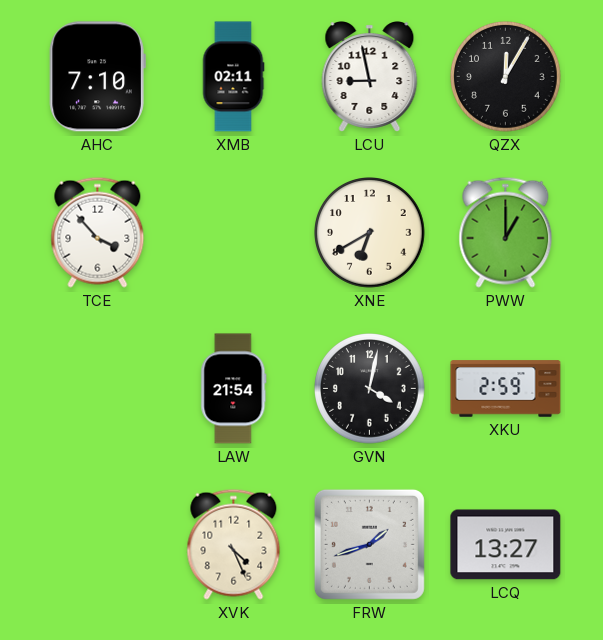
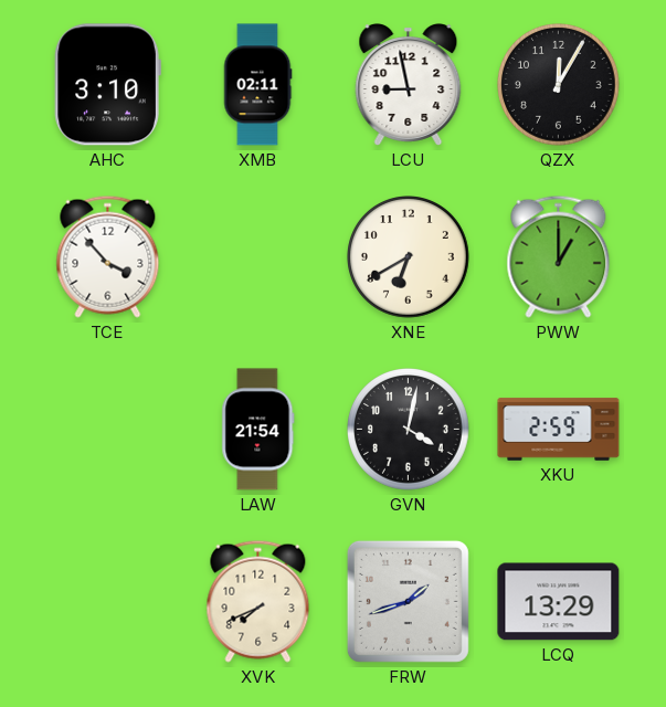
AHC: 7:10 -> 3:10 (107, 85)
XVK: 4:26 -> 7:41 (258, 601)
LCQ: 13:27 -> 13:29 (559, 602)
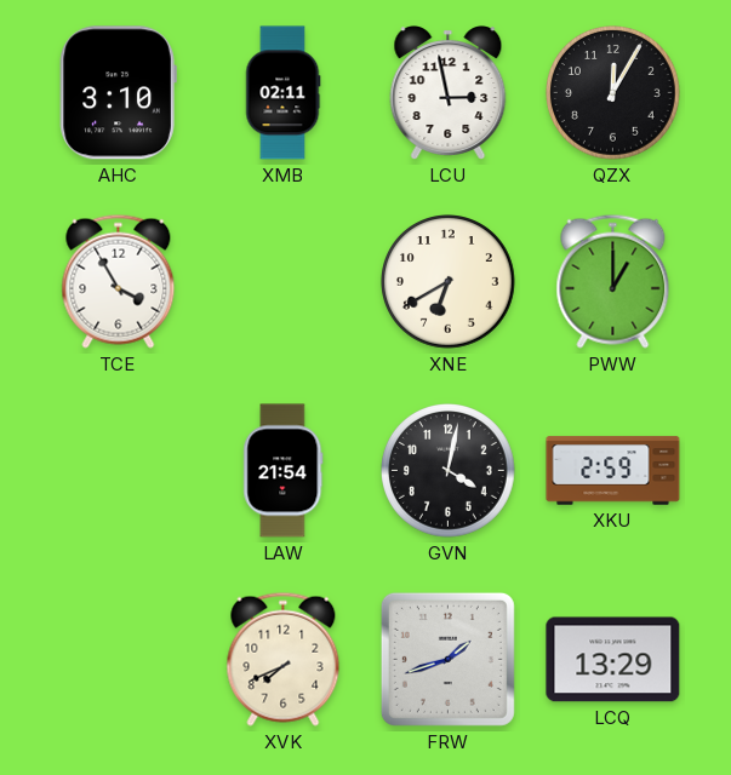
LCU: 8:58 -> 2:58 (449, 93)
TCE: 3:53 -> 3:55 (119, 281)
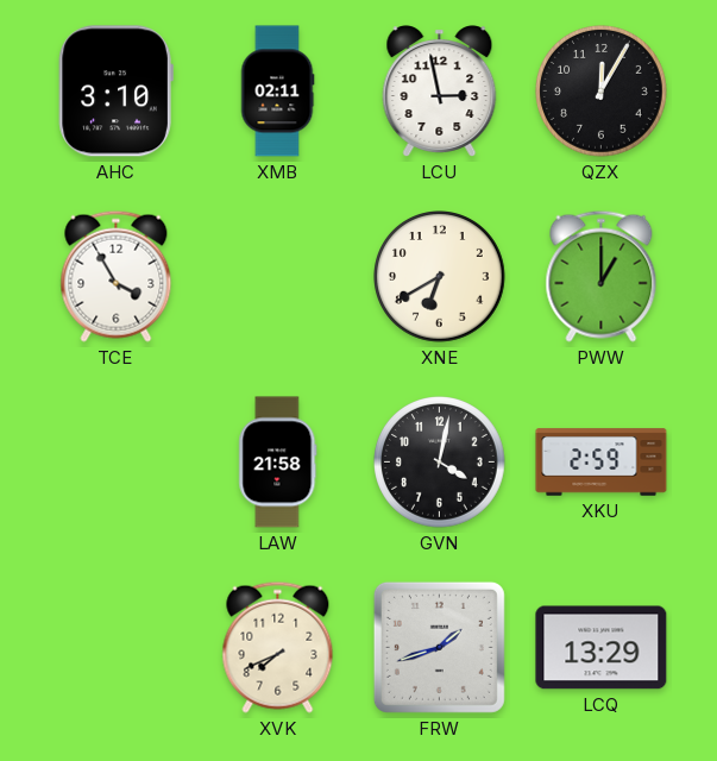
LAW: 21:54 -> 21:58 (278, 463)
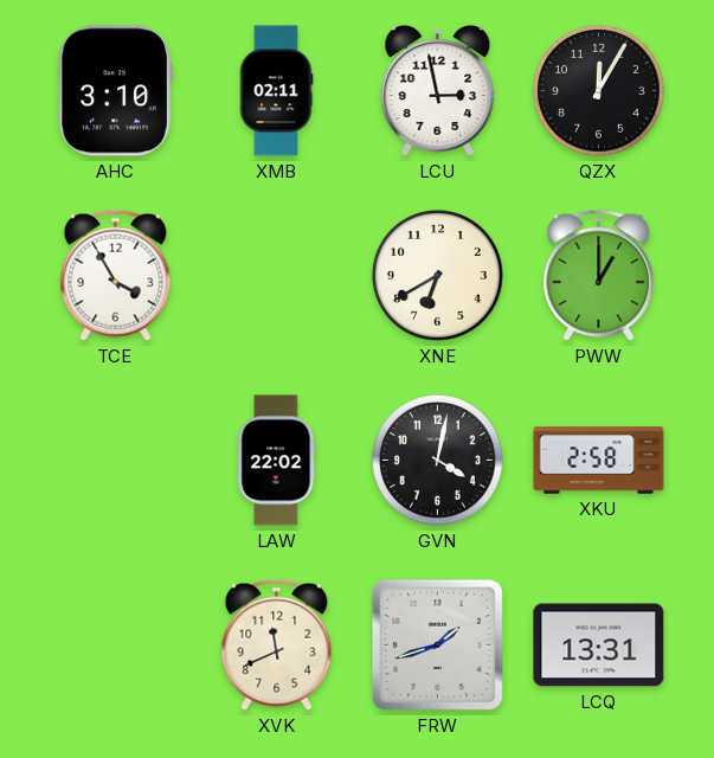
LAW: 21:58 -> 22:02 (277, 461)
XKU: 2:59 -> 2:58 (599, 461)
XVK: 7:41 -> 11:41 (277, 644)
LCQ: 13:29 -> 13:31 (599, 645)
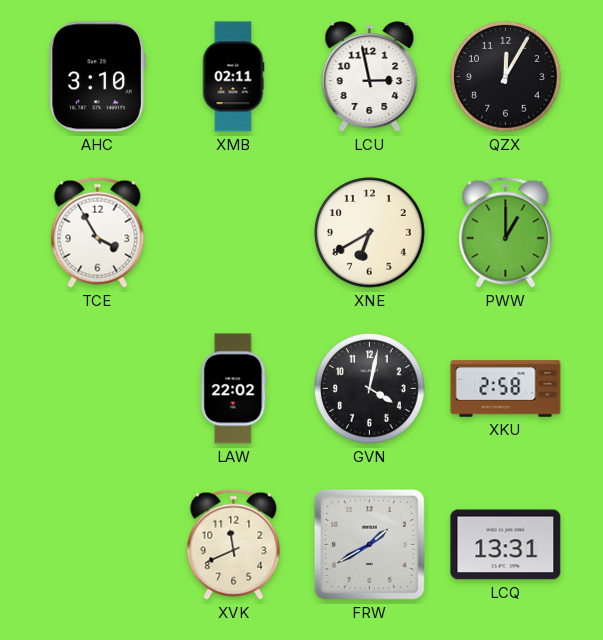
FRW: 1:42 -> 1:40 (369, 544)
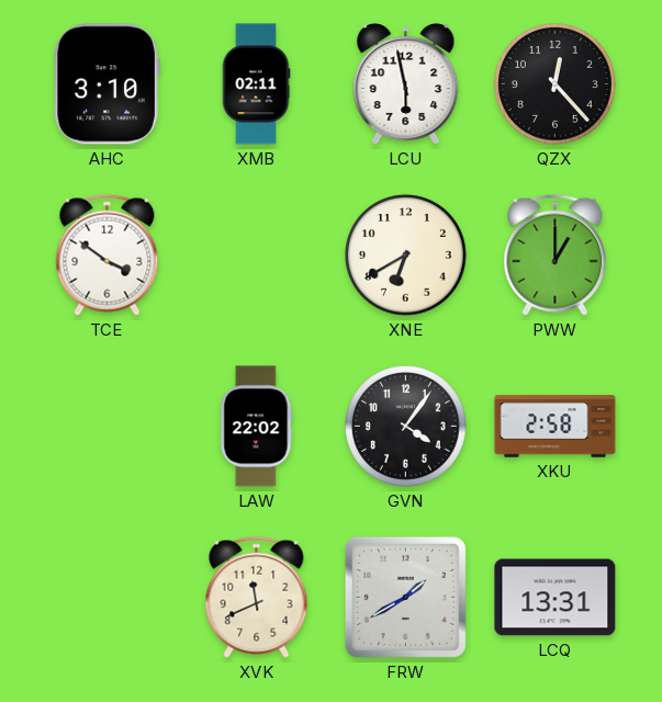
LCU: 2:58 -> 5:58 (406, 84)
QZX: 12:05 -> 12:23 (556, 84)
TCE: 3:55 -> 3:51 (108, 254)
GVN: 4:02 -> 4:06 (406, 427)
